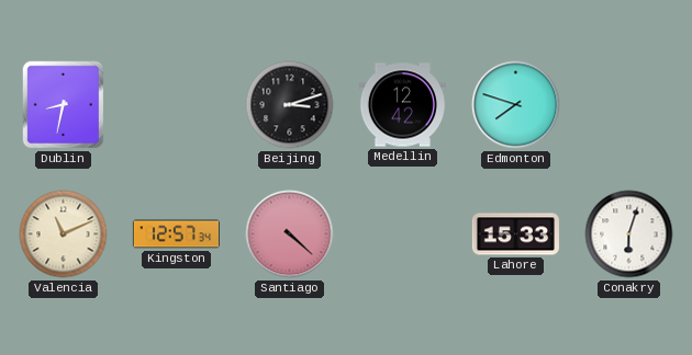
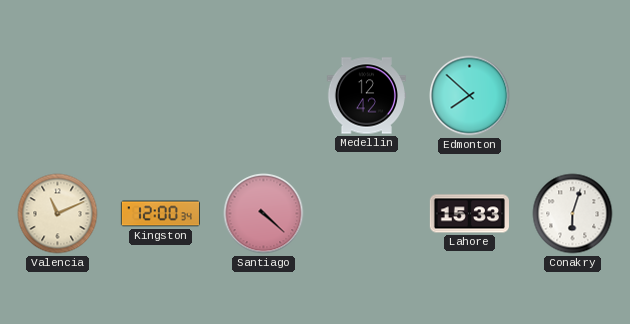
Dublin: 8:32 -> none (64, 105)
Beijing: 3:12 -> none (290, 105)
Edmonton: 7:48 -> 7:52 (470, 96)
Kingston: 12:57 -> 12:00 (160, 214)
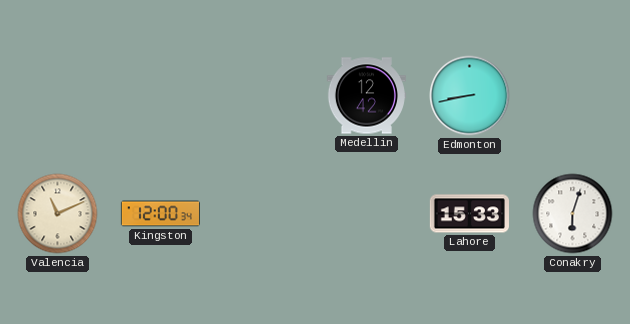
Edmonton: 7:52 -> 8:43 (470, 96)
Santiago: 4:22 -> none (264, 214)
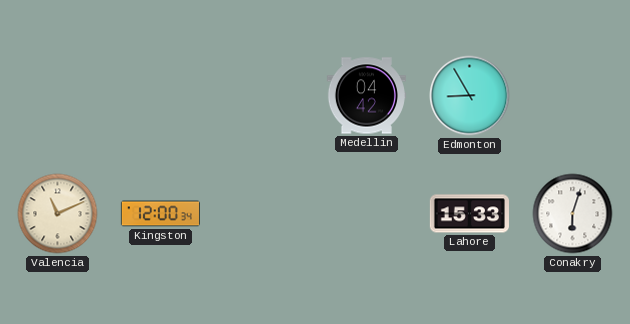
Medellin: 12:42 -> 04:42 (366, 96)
Edmonton: 8:43 -> 8:55 (470, 96)
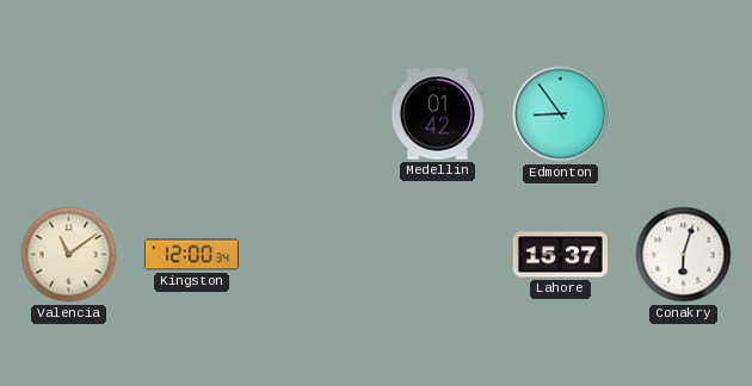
Medellin: 04:42 -> 01:42 (437, 114)
Edmonton: 8:55 -> 8:54 (561, 114)
Valencia: 11:11 -> 11:09 (69, 255)
Lahore: 15:33 -> 15:37 (560, 255)
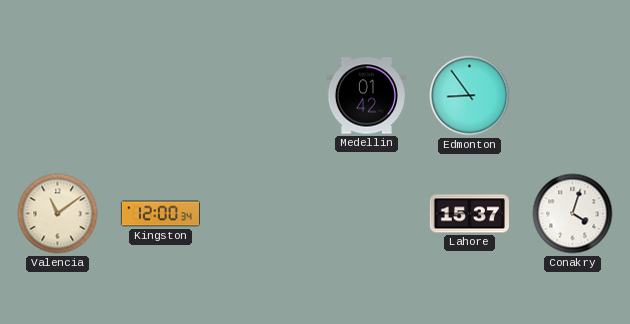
Conakry: 6:03 -> 4:03 (573, 214)
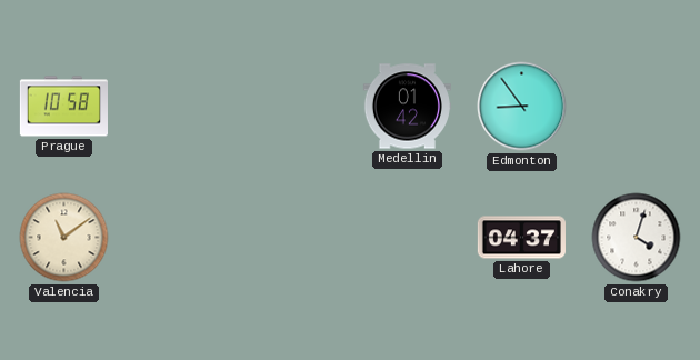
Prague: none -> 10:58 (63, 107)
Kingston: 12:00 -> none (160, 214)
Lahore: 15:37 -> 04:37 (521, 238)
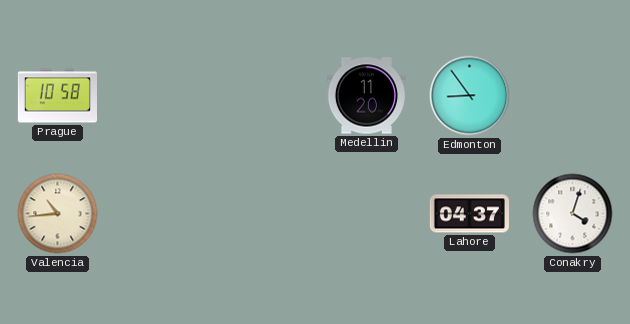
Medellin: 01:42 -> 11:20 (366, 96)
Valencia: 11:09 -> 10:44 (58, 214)
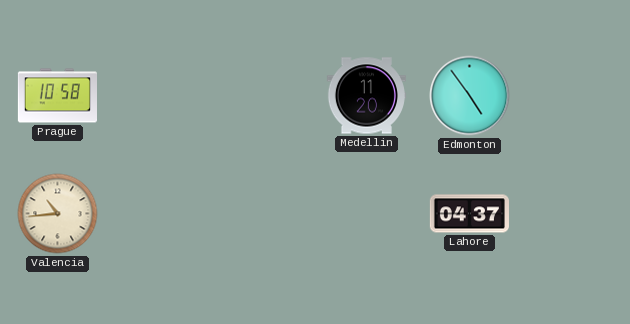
Edmonton: 8:54 -> 4:54 (470, 96)
Conakry: 4:03 -> none (573, 214)
